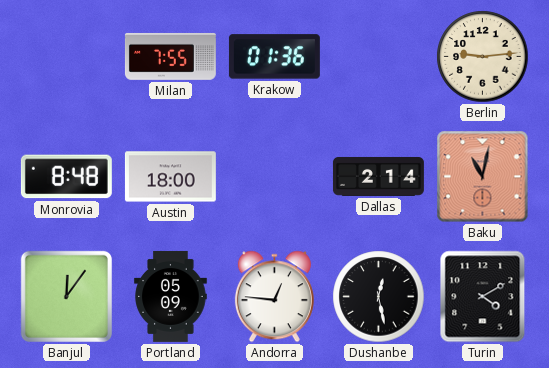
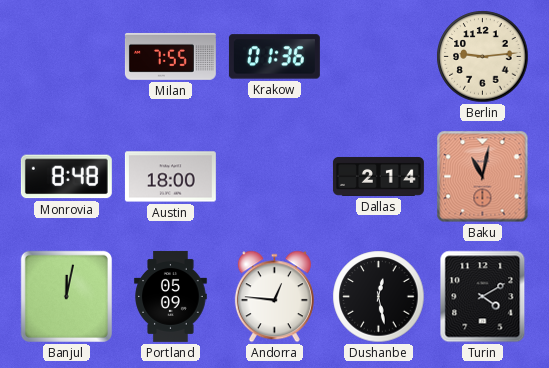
Banjul: 12:06 -> 12:02 (66, 296)
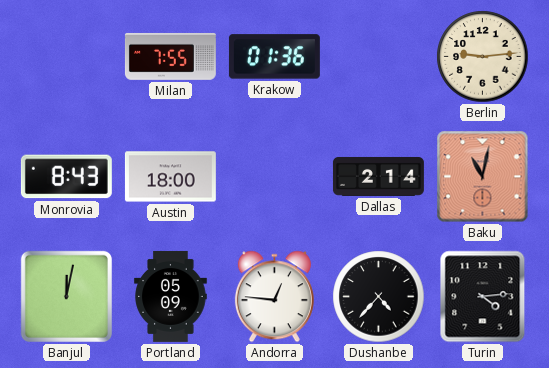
Monrovia: 8:48 -> 8:43 (66, 177)
Dushanbe: 12:28 -> 4:37 (379, 297)
Turin: 4:10 -> 4:14 (483, 297)
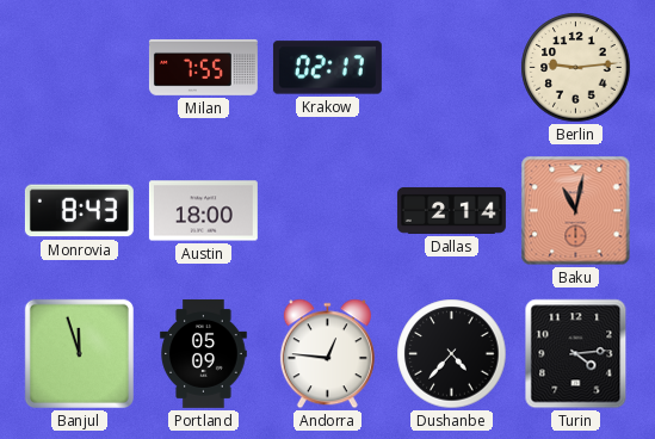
Krakow: 01:36 -> 02:17 (327, 68)
Banjul: 12:02 -> 11:57 (79, 353)
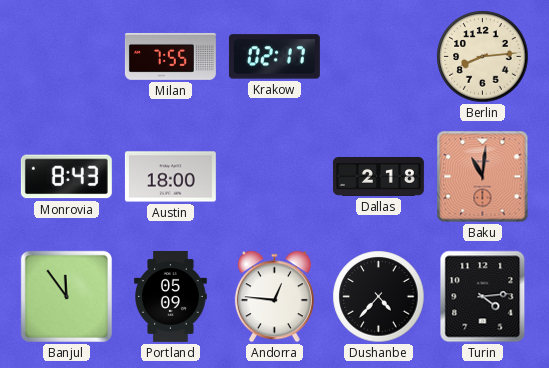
Berlin: 9:14 -> 8:14 (483, 57)
Dallas: 2:14 -> 2:18 (378, 176)
Baku: 11:02 -> 11:01 (483, 177)
Banjul: 11:57 -> 11:54 (66, 296)
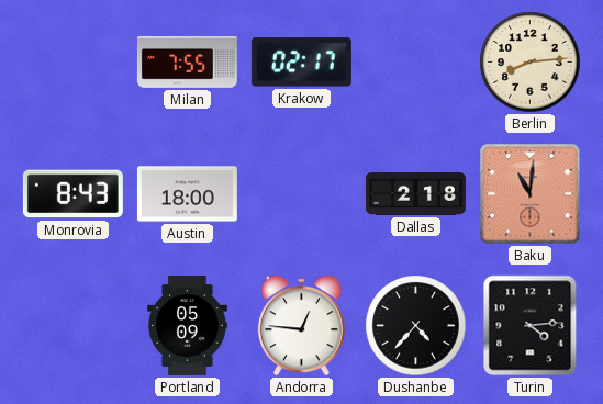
Banjul: 11:54 -> none (66, 296)
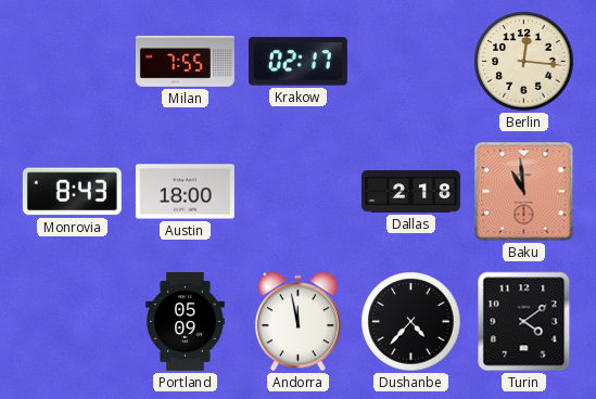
Berlin: 8:14 -> 12:16 (524, 62)
Baku: 11:01 -> 10:59 (524, 192)
Andorra: 12:46 -> 11:58 (297, 322)
Turin: 4:14 -> 4:09 (524, 322)
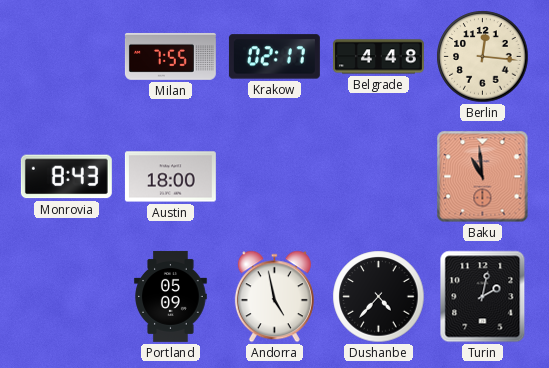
Belgrade: none -> 4:48 (378, 57)
Dallas: 2:18 -> none (410, 191)
Andorra: 11:58 -> 4:58 (274, 297)
Turin: 4:09 -> 2:02 (483, 297)
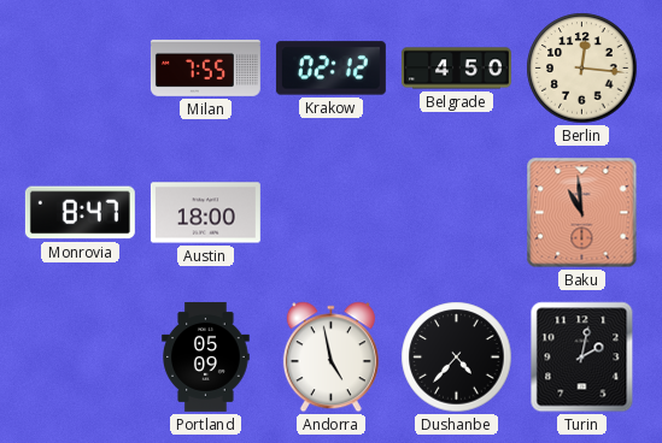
Krakow: 02:17 -> 02:12 (330, 69)
Belgrade: 4:48 -> 4:50 (456, 69)
Monrovia: 8:43 -> 8:47 (80, 213)
